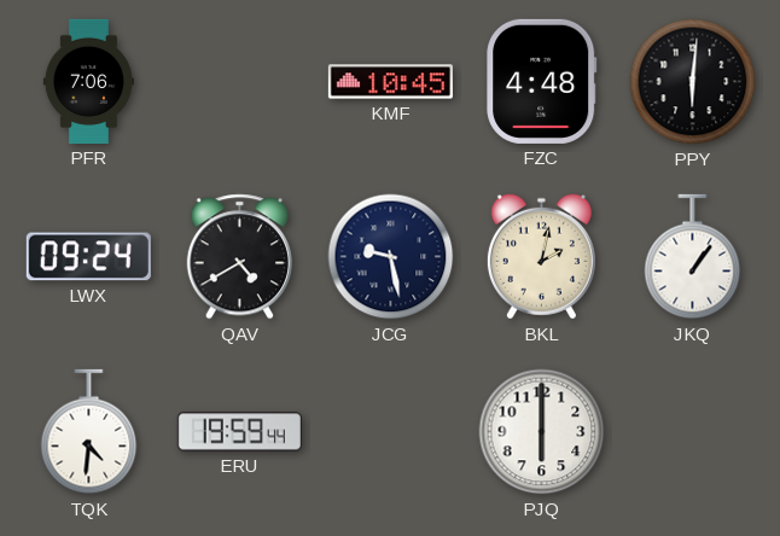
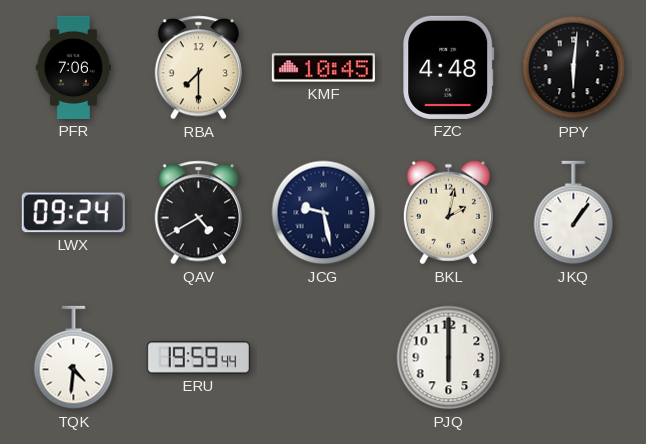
RBA: none -> 7:30 (198, 68)
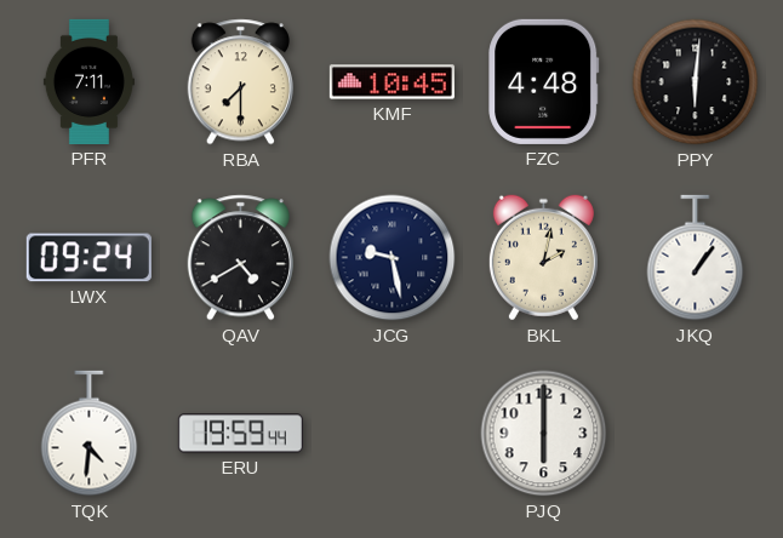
PFR: 7:06 -> 7:11 (88, 81)
